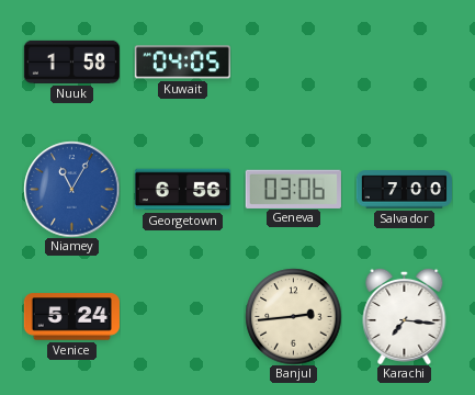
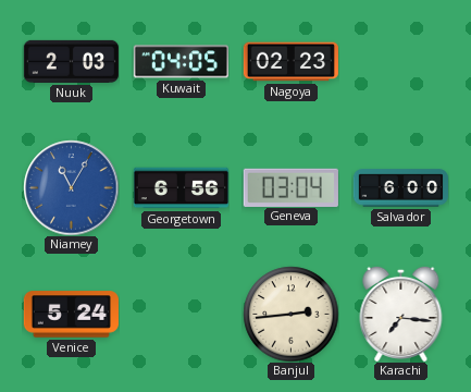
Nuuk: 1:58 -> 2:03 (71, 61)
Nagoya: none -> 02:23 (290, 62)
Geneva: 03:06 -> 03:04 (290, 187)
Salvador: 7:00 -> 6:00 (400, 188)
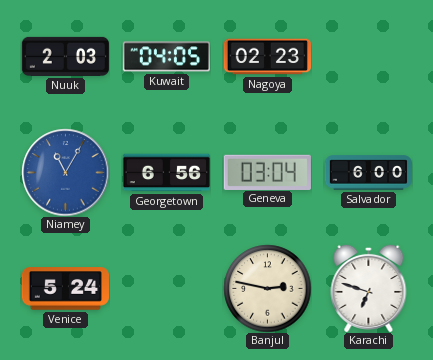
Banjul: 2:44 -> 2:47 (267, 288)
Karachi: 7:16 -> 6:48 (369, 288)
